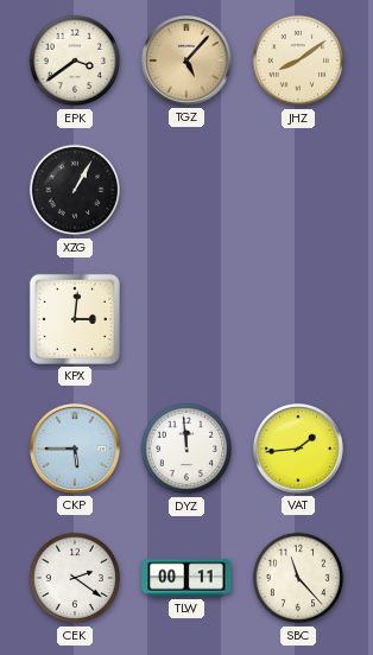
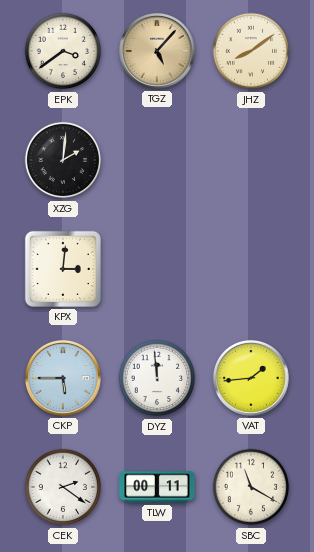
XZG: 1:05 -> 2:01 (63, 160)
SBC: 11:23 -> 11:20 (251, 487)
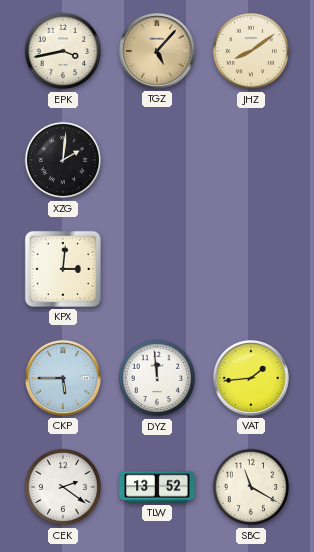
EPK: 3:39 -> 3:43 (63, 51)
TLW: 00:11 -> 13:52 (157, 487)
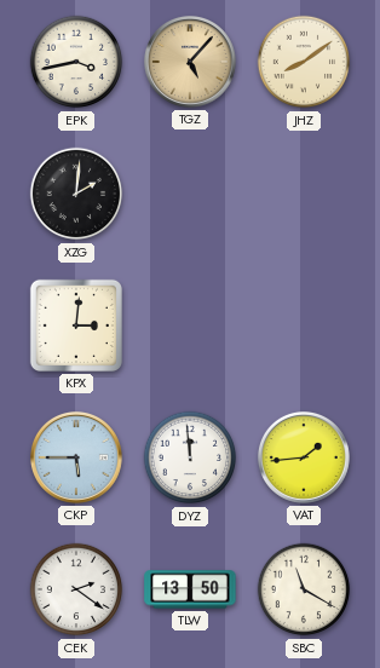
TLW: 13:52 -> 13:50 (190, 589)
